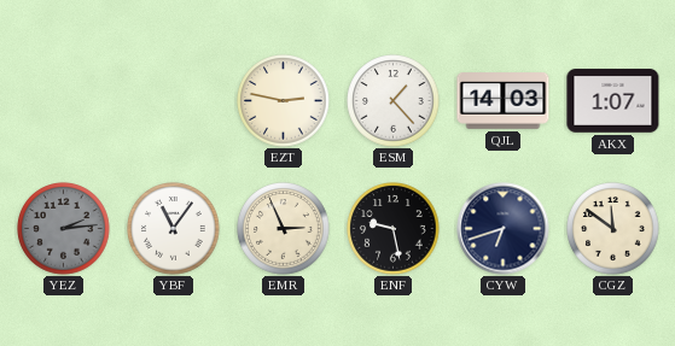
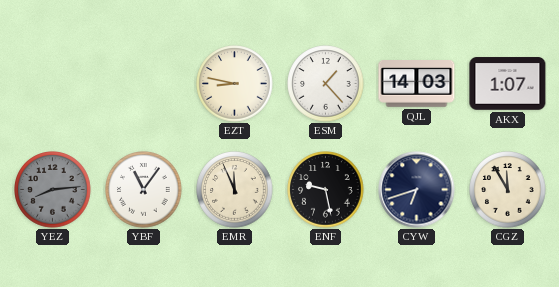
EZT: 2:47 -> 8:47 (235, 84)
YEZ: 2:14 -> 8:14 (53, 190)
EMR: 2:56 -> 11:56 (235, 190)
CGZ: 11:51 -> 11:55 (508, 190)
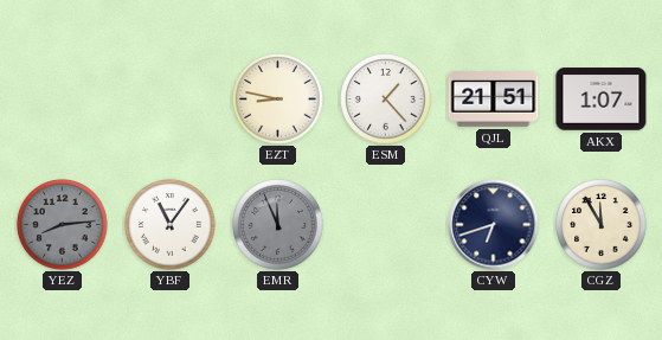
QJL: 14:03 -> 21:51 (494, 100)
EMR dial: cream -> grey (278, 225)
ENF: 9:28 -> none (326, 190)
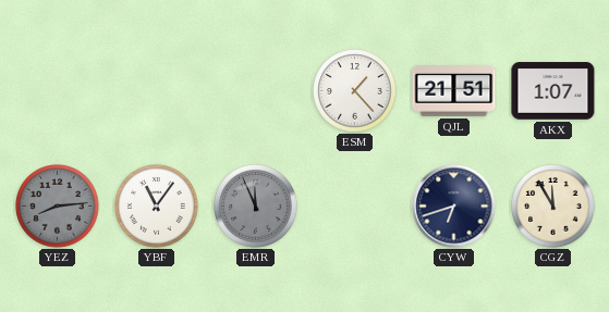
EZT: 8:47 -> none (278, 100)
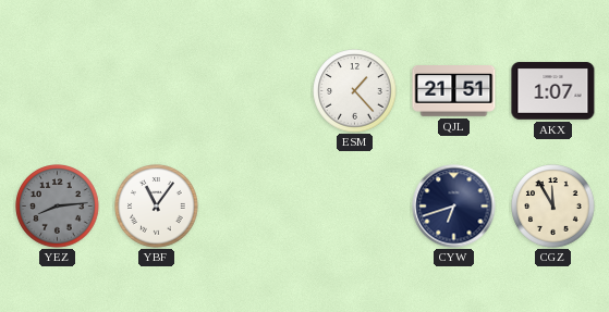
EMR: 11:56 -> none (256, 207)
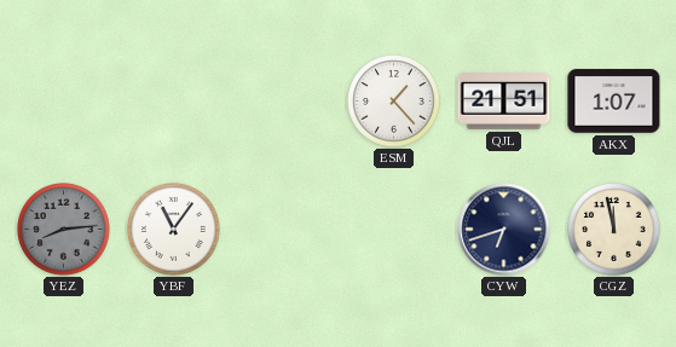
CGZ: 11:55 -> 11:58 (614, 230)
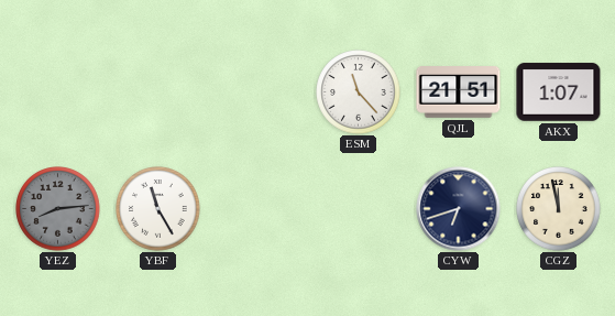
ESM: 1:23 -> 11:23 (359, 92)
YBF: 11:06 -> 11:25 (158, 209)
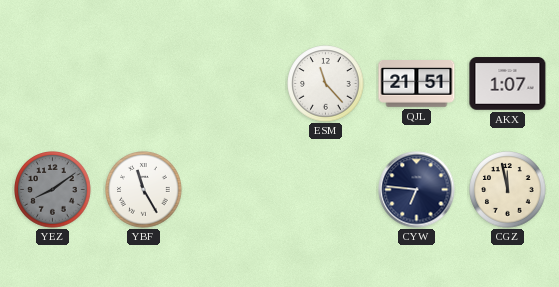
YEZ: 8:14 -> 8:09 (53, 190)
CYW: 6:42 -> 6:46 (417, 190)
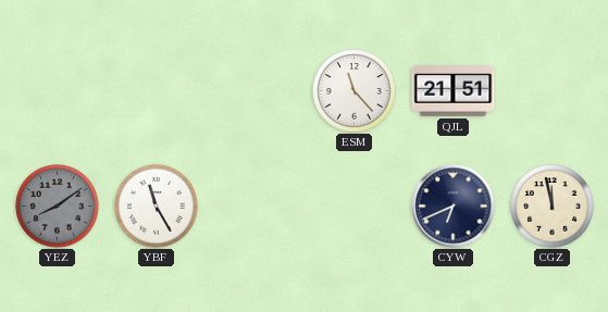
AKX: 1:07 -> none (508, 84)
CYW: 6:46 -> 6:41 (454, 207)
